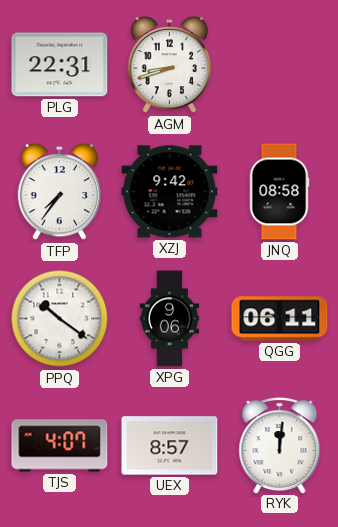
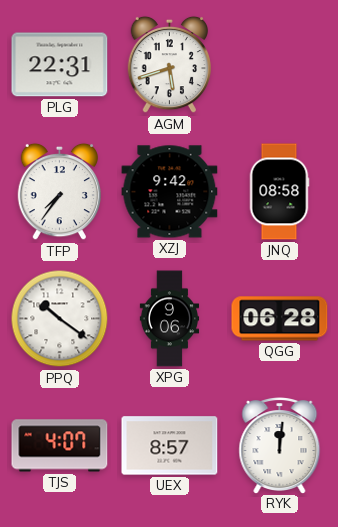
AGM: 8:42 -> 5:42 (170, 65)
QGG: 06:11 -> 06:28 (280, 319)
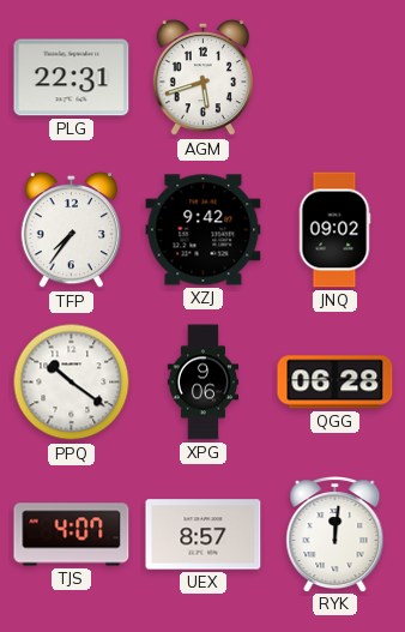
JNQ: 08:58 -> 09:02 (334, 230)
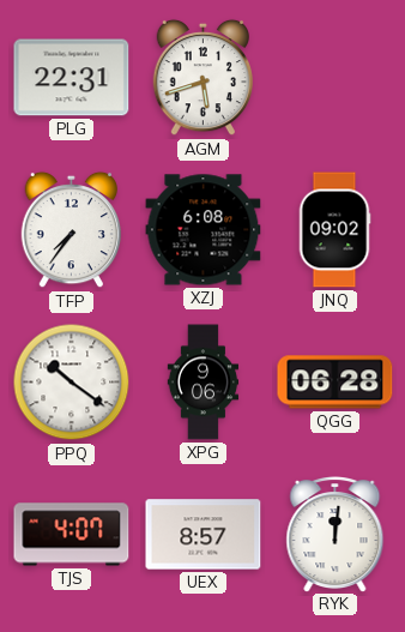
XZJ: 9:42 -> 6:08 (204, 230)
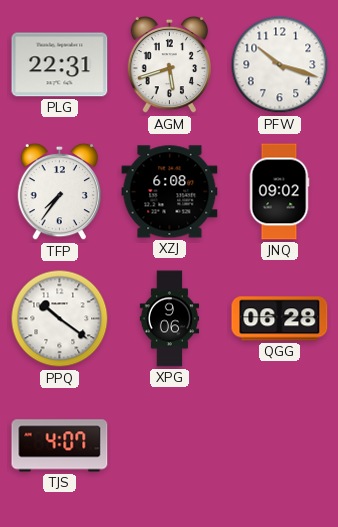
PFW: none -> 10:18 (280, 65)
UEX: 8:57 -> none (204, 535)
RYK: 12:01 -> none (336, 535)
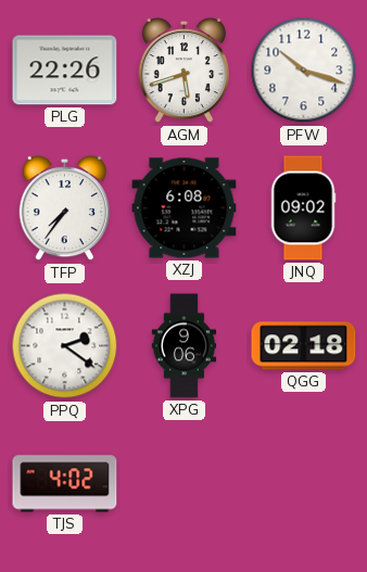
PLG: 22:31 -> 22:26 (65, 71)
PPQ: 10:21 -> 2:21 (65, 346)
QGG: 06:28 -> 02:18 (304, 346)
TJS: 4:07 -> 4:02 (65, 484)
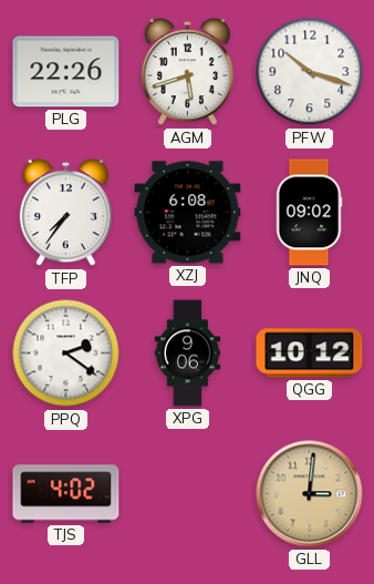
QGG: 02:18 -> 10:12 (310, 354)
GLL: none -> 3:01 (310, 494)
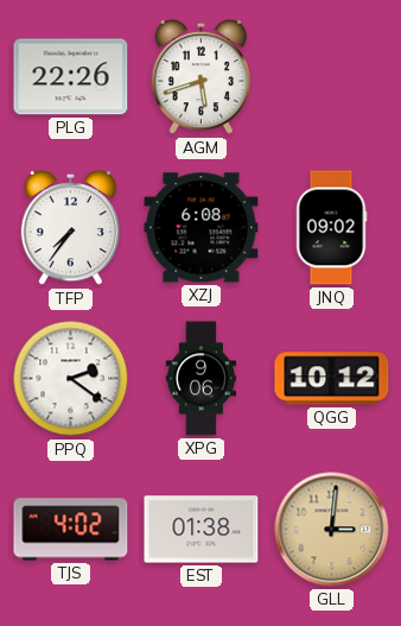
PFW: 10:18 -> none (310, 72)
EST: none -> 01:38 (202, 530)
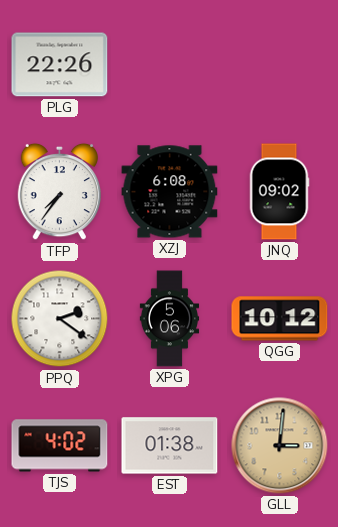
AGM: 5:42 -> none (202, 77)
XPG: 9:06 -> 5:06 (170, 319)
